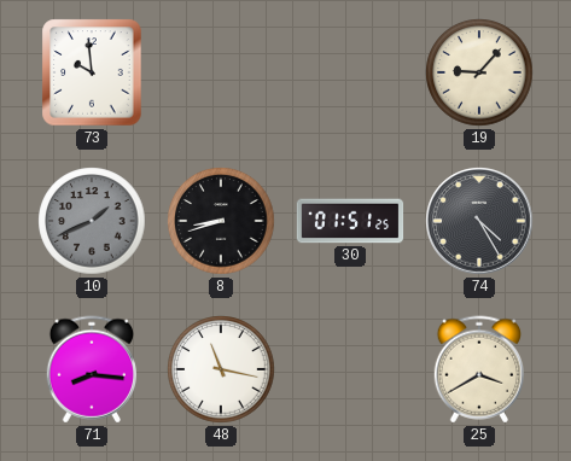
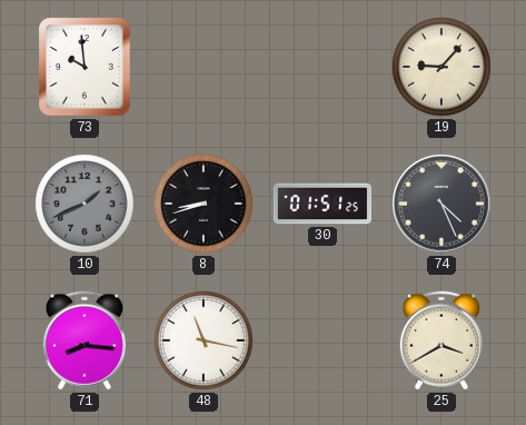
74: 4:25 -> 4:26 (441, 204)
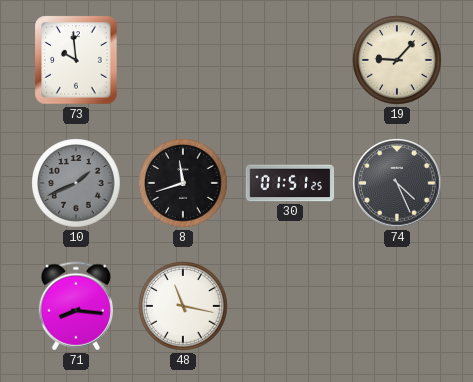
8: 8:42 -> 11:42 (183, 183)
25: 3:40 -> none (440, 340)
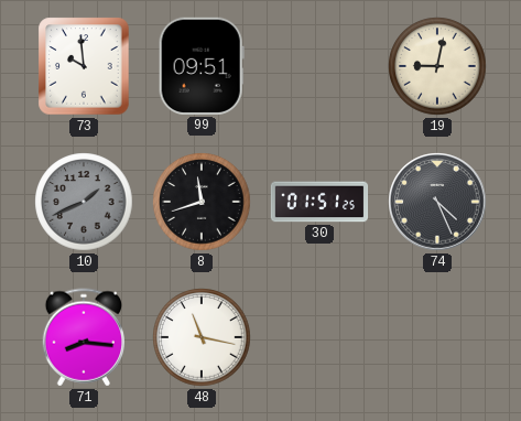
99: none -> 09:51 (202, 66)
19: 9:07 -> 9:02 (437, 66)
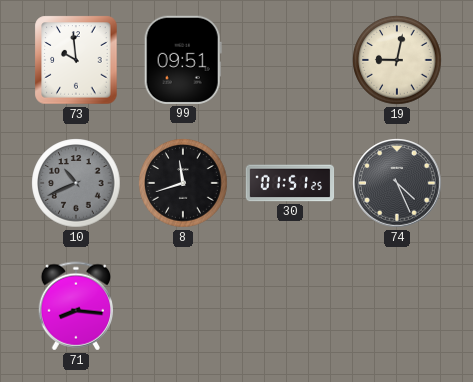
10: 1:41 -> 10:41 (76, 183)
48: 11:17 -> none (202, 337)
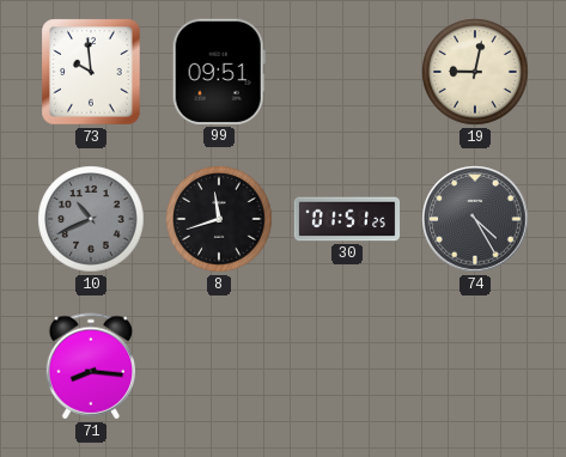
74: 4:26 -> 4:25 (475, 219)
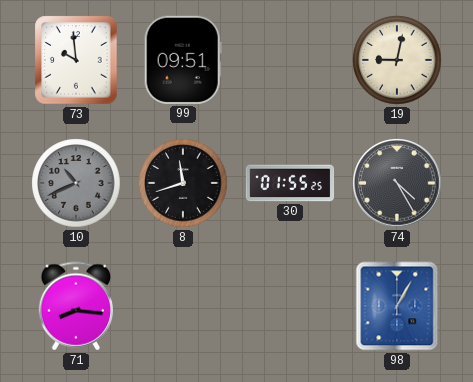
30: 01:51 -> 01:55 (290, 183)
98: none -> 1:05 (397, 306)
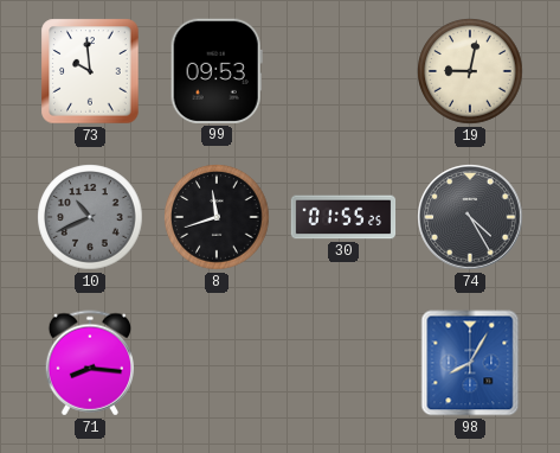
99: 09:51 -> 09:53 (217, 71)
98: 1:05 -> 8:05 (470, 363)
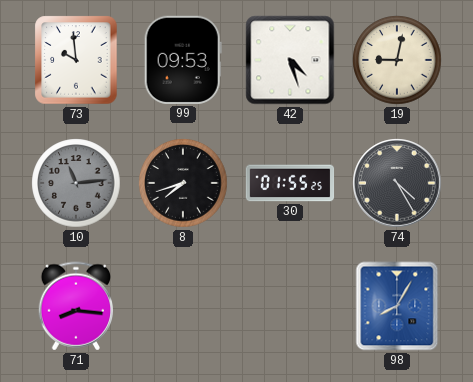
42: none -> 4:27 (290, 60)
10: 10:41 -> 11:14 (76, 183)
8: 11:42 -> 7:42 (183, 183)
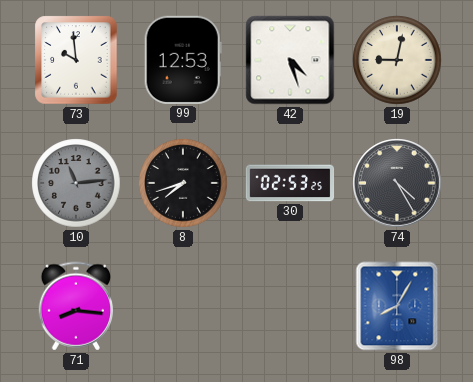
99: 09:53 -> 12:53 (183, 60)
30: 01:55 -> 02:53 (290, 183)
